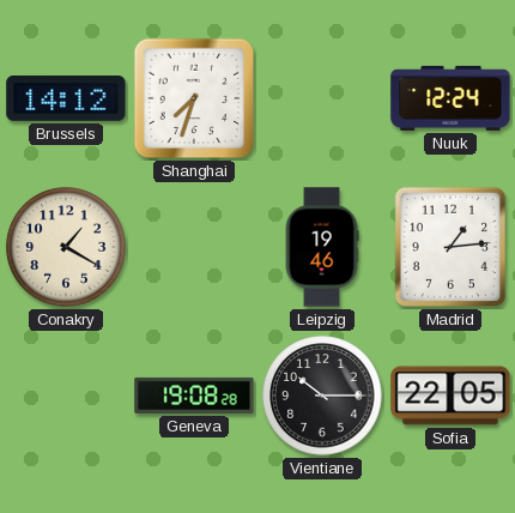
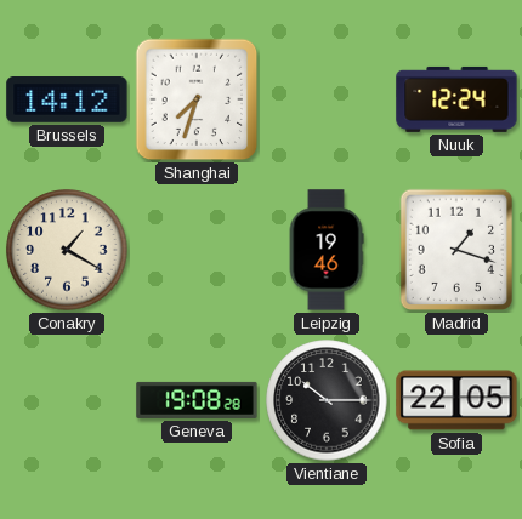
Madrid: 1:14 -> 1:18 (455, 250)
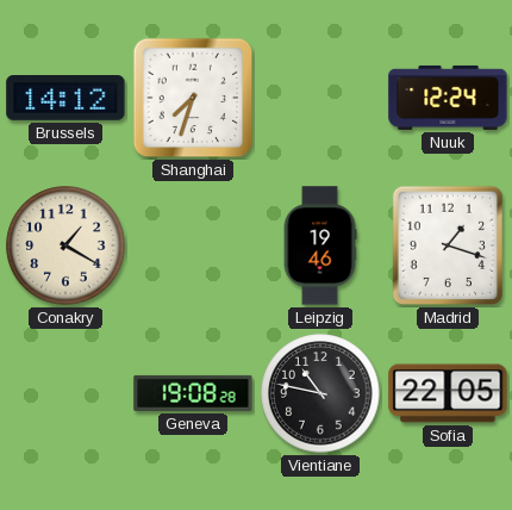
Vientiane: 10:15 -> 10:47 (320, 393)
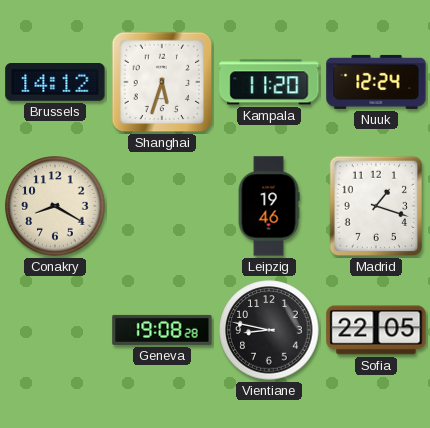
Shanghai: 7:33 -> 5:33 (162, 82)
Kampala: none -> 11:20 (269, 82)
Conakry: 1:20 -> 8:20 (55, 206)
Vientiane: 10:47 -> 8:47 (269, 330)
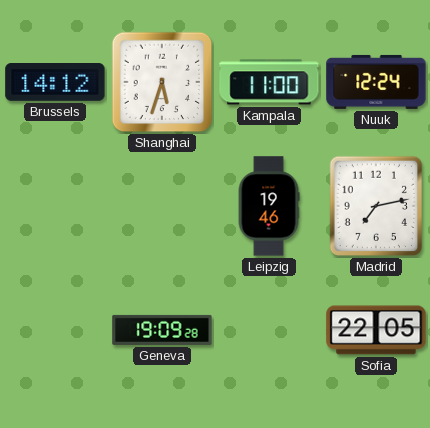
Kampala: 11:20 -> 11:00 (269, 82)
Conakry: 8:20 -> none (55, 206)
Madrid: 1:18 -> 7:13 (375, 206)
Geneva: 19:08 -> 19:09 (162, 330)
Vientiane: 8:47 -> none (269, 330)
